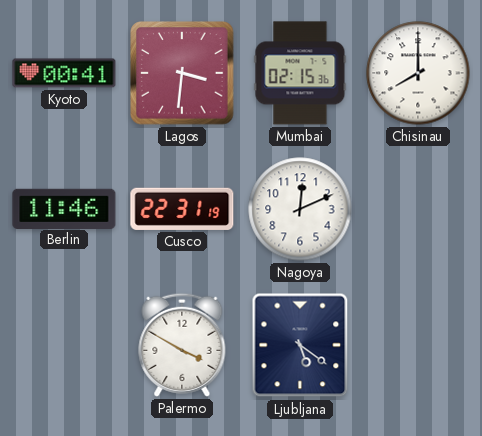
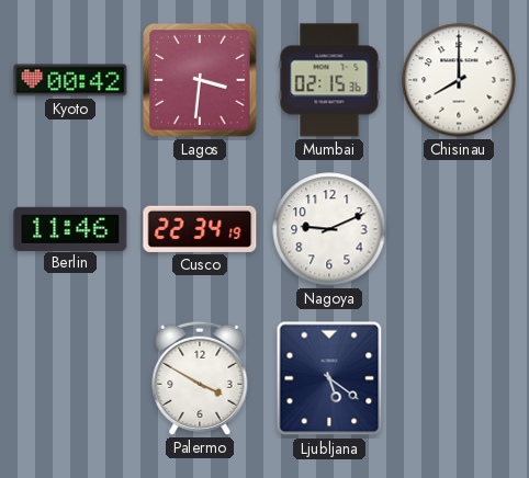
Kyoto: 00:41 -> 00:42 (70, 80)
Cusco: 22:31 -> 22:34 (200, 229)
Nagoya: 12:11 -> 9:11 (329, 229)
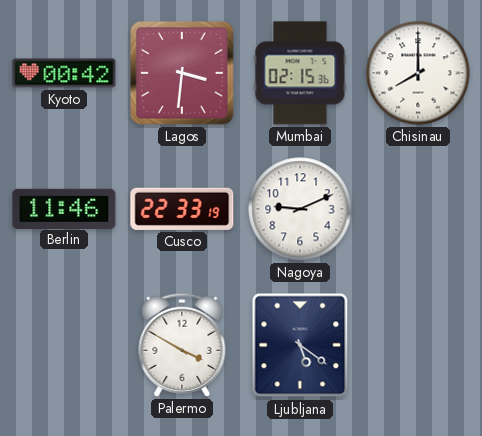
Cusco: 22:34 -> 22:33 (182, 209)
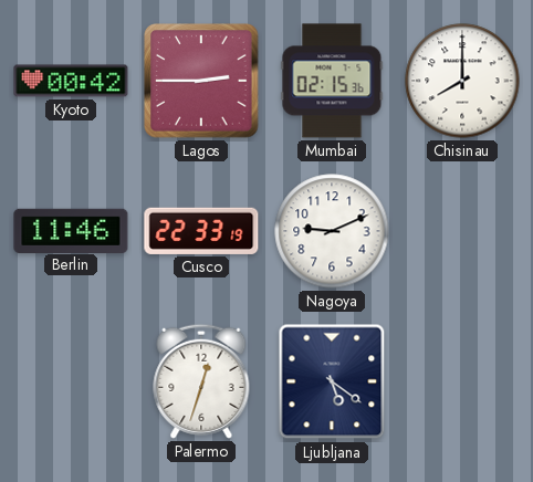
Lagos: 3:31 -> 2:45 (201, 81)
Palermo: 3:50 -> 12:33 (201, 381)
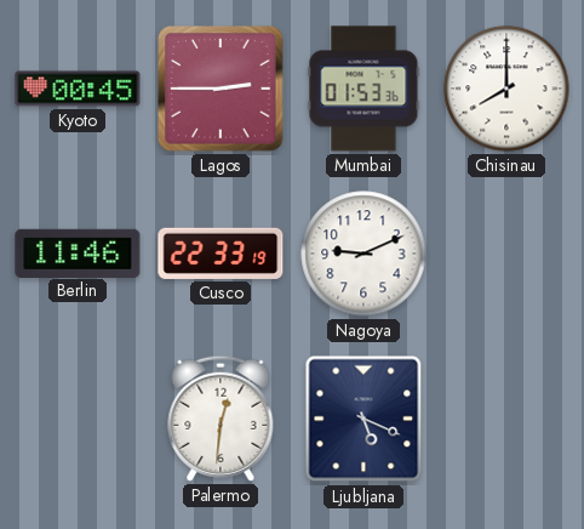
Kyoto: 00:42 -> 00:45 (78, 89)
Mumbai: 02:15 -> 01:53 (363, 89)
Palermo: 12:33 -> 12:31 (221, 419)
Ljubljana: 5:21 -> 5:19 (363, 419)
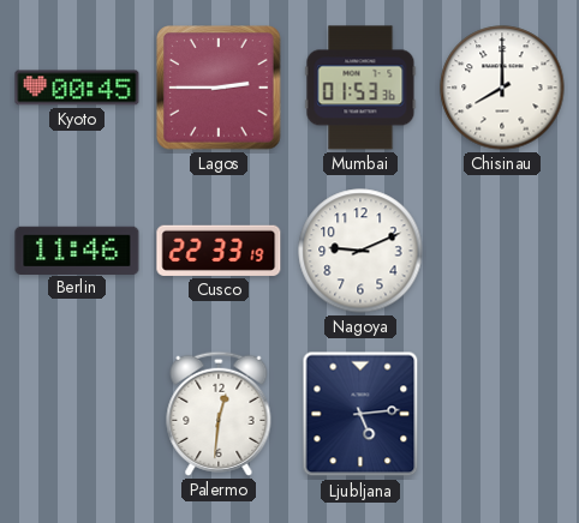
Ljubljana: 5:19 -> 5:14 (360, 414)
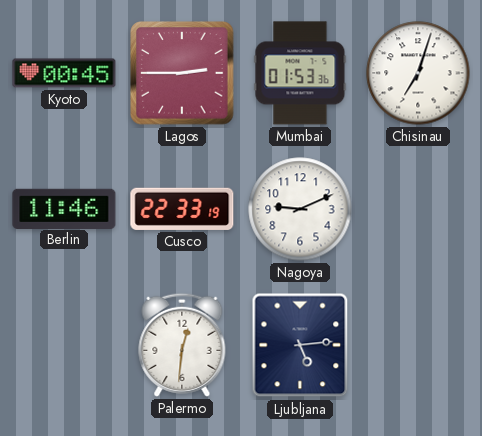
Chisinau: 8:00 -> 7:03 (418, 73)
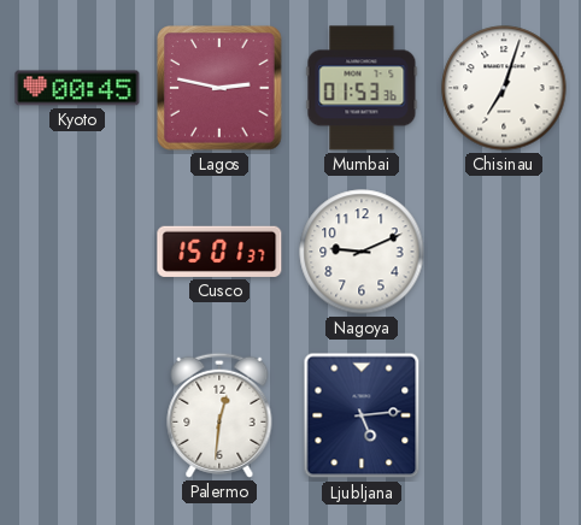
Lagos: 2:45 -> 2:47 (219, 88)
Berlin: 11:46 -> none (64, 208)
Cusco: 22:33 -> 15:01 (219, 252)
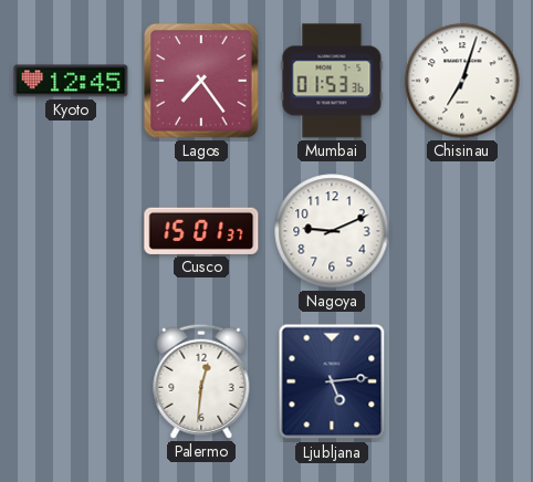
Kyoto: 00:45 -> 12:45 (71, 81)
Lagos: 2:47 -> 7:24 (201, 81)
